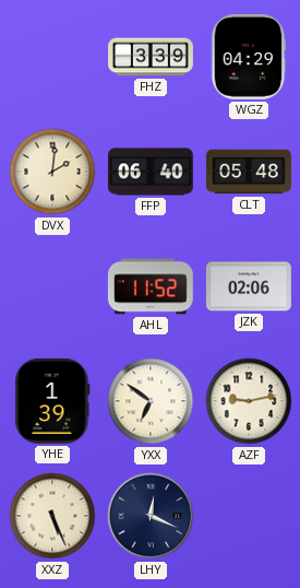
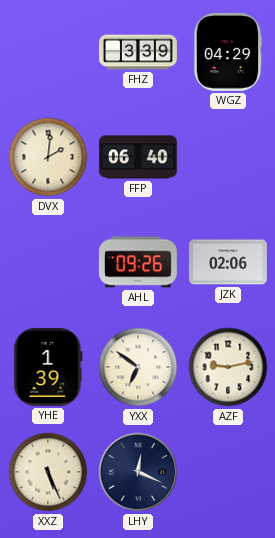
CLT: 05:48 -> none (249, 172)
AHL: 11:52 -> 09:26 (138, 262)
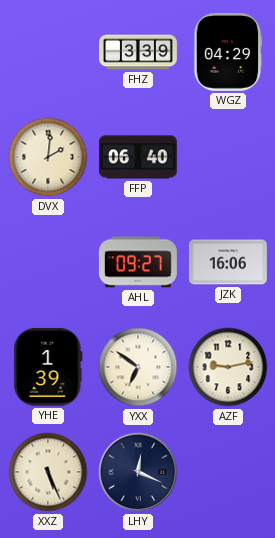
AHL: 09:26 -> 09:27 (138, 262)
JZK: 02:06 -> 16:06 (228, 262)
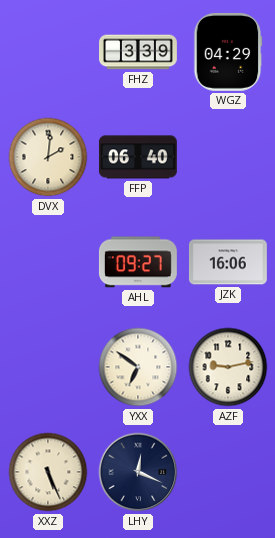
YHE: 1:39 -> none (48, 367)
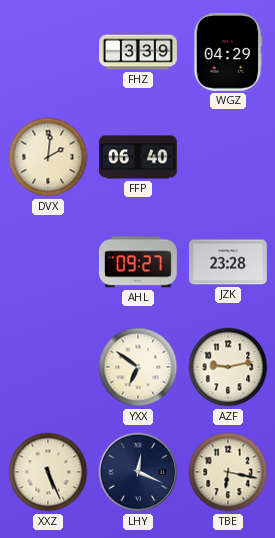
JZK: 16:06 -> 23:28 (228, 262)
TBE: none -> 6:17 (228, 472)
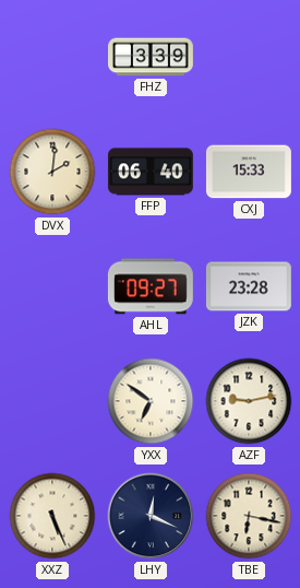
WGZ: 04:29 -> none (228, 52)
CXJ: none -> 15:33 (249, 172)
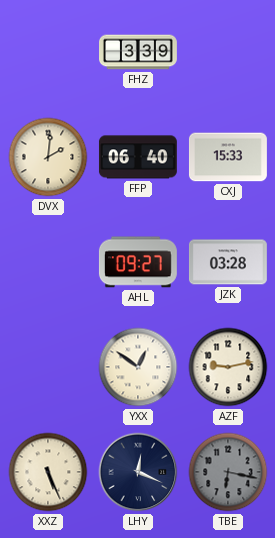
JZK: 23:28 -> 03:28 (228, 262)
YXX: 6:51 -> 12:51 (138, 367)
TBE dial: cream -> grey (228, 472)
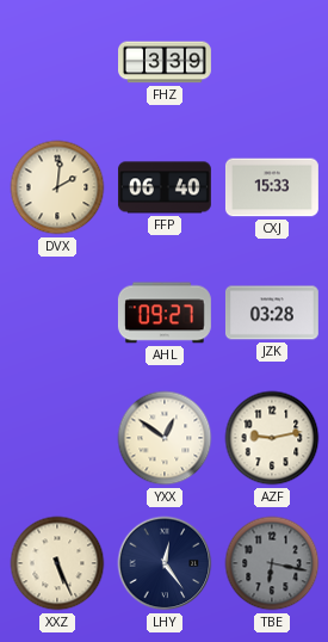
LHY: 12:19 -> 12:24 (165, 563)
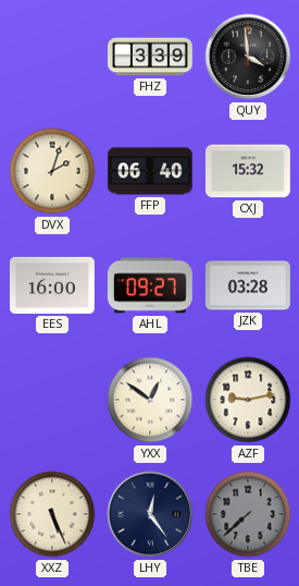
QUY: none -> 3:59 (248, 57)
DVX: 2:01 -> 2:03 (52, 171)
CXJ: 15:33 -> 15:32 (248, 171)
EES: none -> 16:00 (52, 285)
TBE: 6:17 -> 7:38 (248, 514)
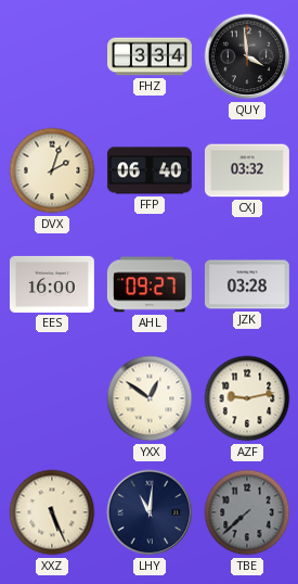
FHZ: 3:39 -> 3:34 (151, 56)
CXJ: 15:32 -> 03:32 (247, 170)
LHY: 12:24 -> 11:01 (150, 512)
